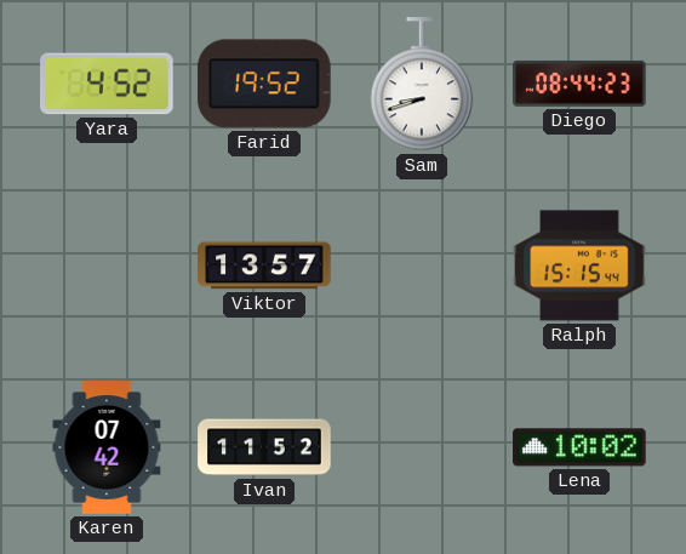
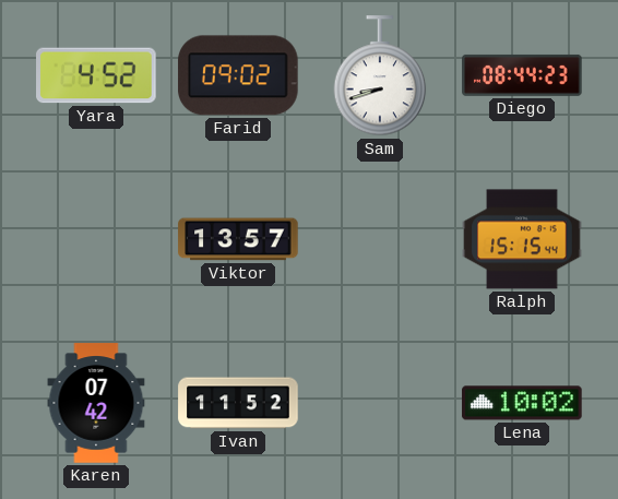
Farid: 19:52 -> 09:02 (238, 75)
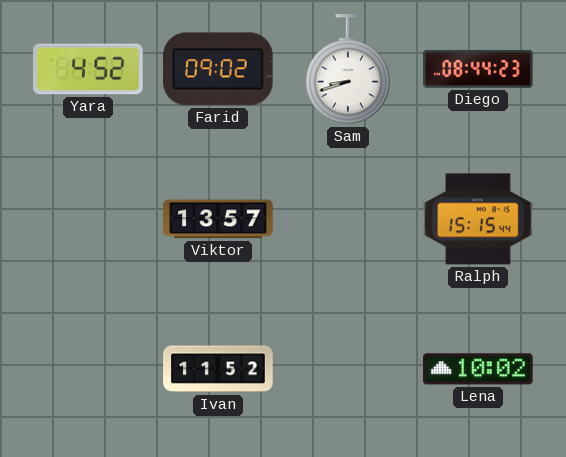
Karen: 07:42 -> none (96, 403)
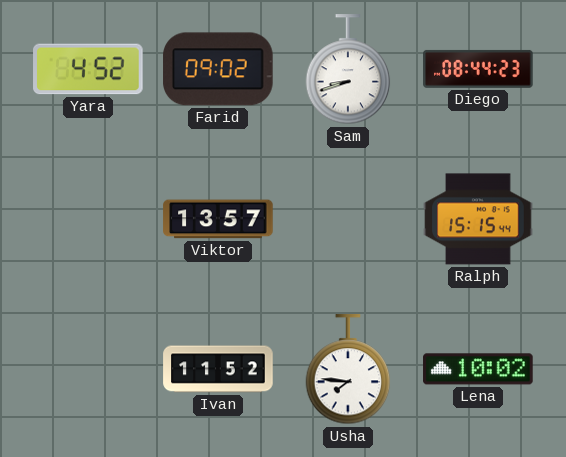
Usha: none -> 7:46 (348, 370)
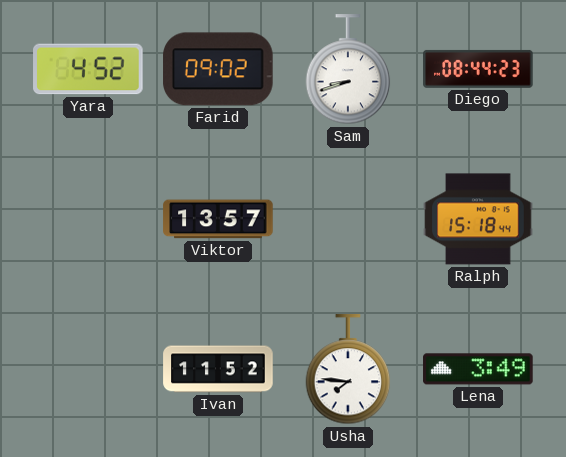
Ralph: 15:15 -> 15:18 (478, 219)
Lena: 10:02 -> 3:49 (478, 369)
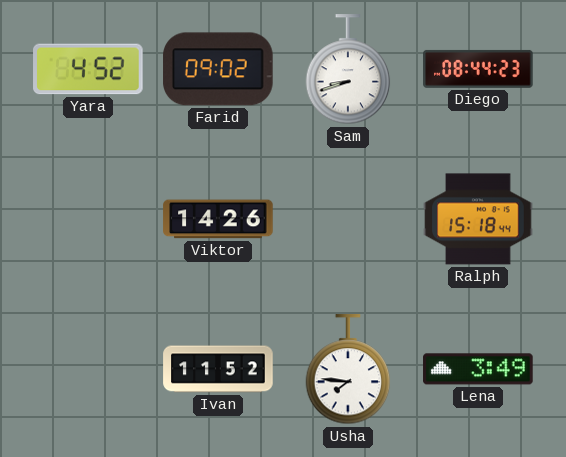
Viktor: 13:57 -> 14:26 (218, 219)
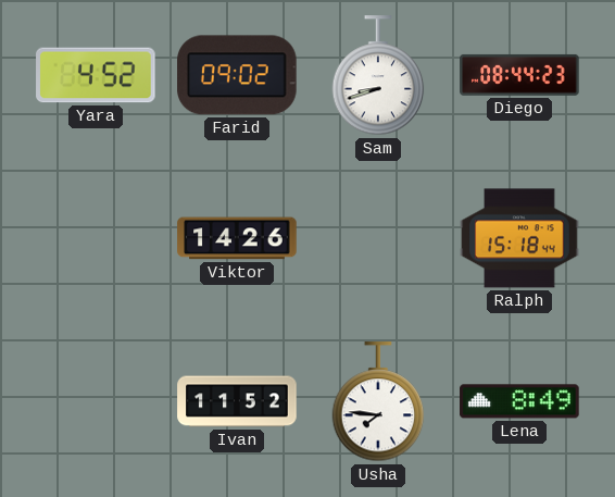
Lena: 3:49 -> 8:49 (519, 401)
